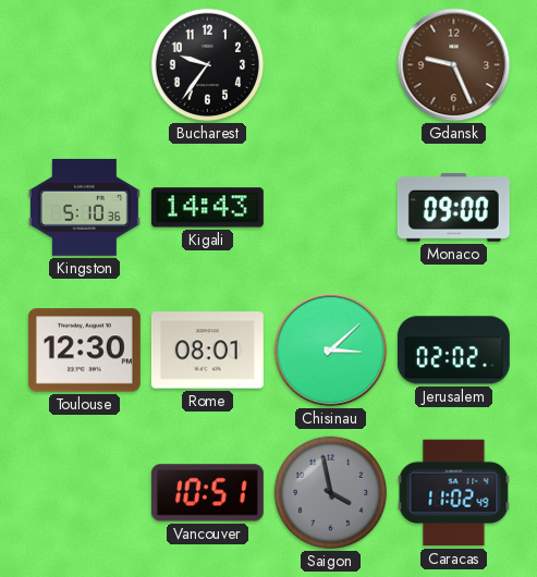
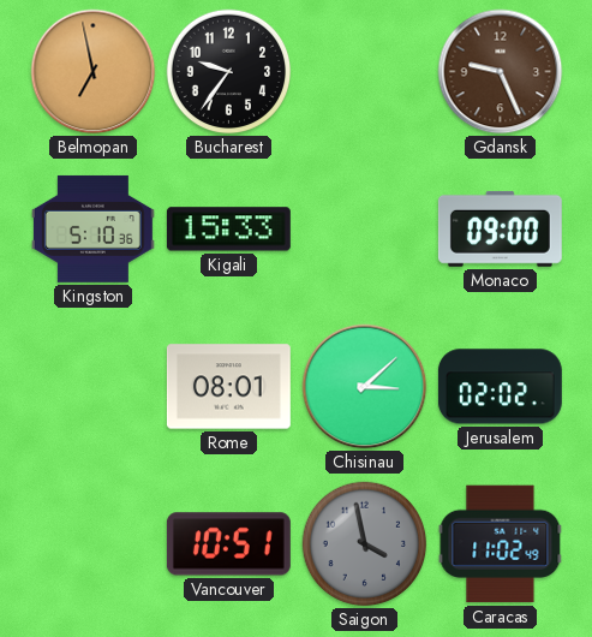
Belmopan: none -> 6:58 (94, 72)
Kigali: 14:43 -> 15:33 (228, 230)
Toulouse: 12:30 -> none (84, 351)
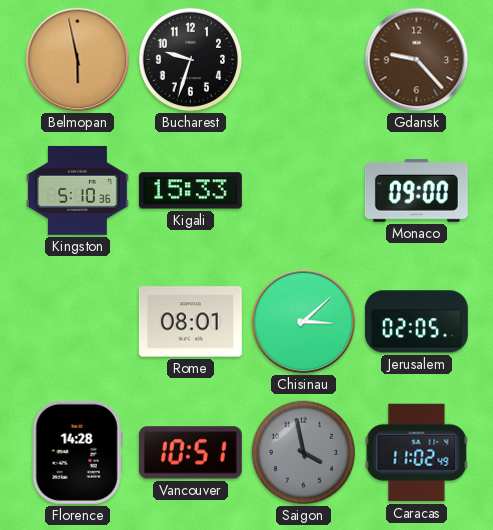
Belmopan: 6:58 -> 5:58 (78, 60)
Bucharest: 9:36 -> 9:33 (191, 60)
Gdansk: 9:26 -> 9:23 (417, 60)
Jerusalem: 02:02 -> 02:05 (416, 322)
Florence: none -> 14:28 (77, 452)
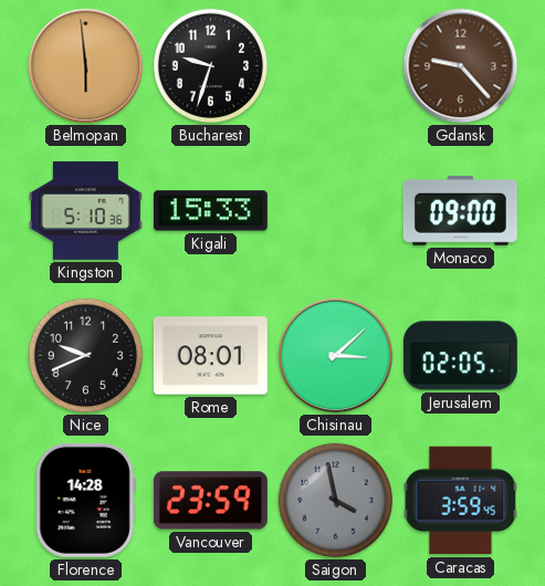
Belmopan: 5:58 -> 5:59 (86, 66)
Nice: none -> 9:41 (86, 356)
Vancouver: 10:51 -> 23:59 (210, 501)
Caracas: 11:02 -> 3:59 (461, 501)
